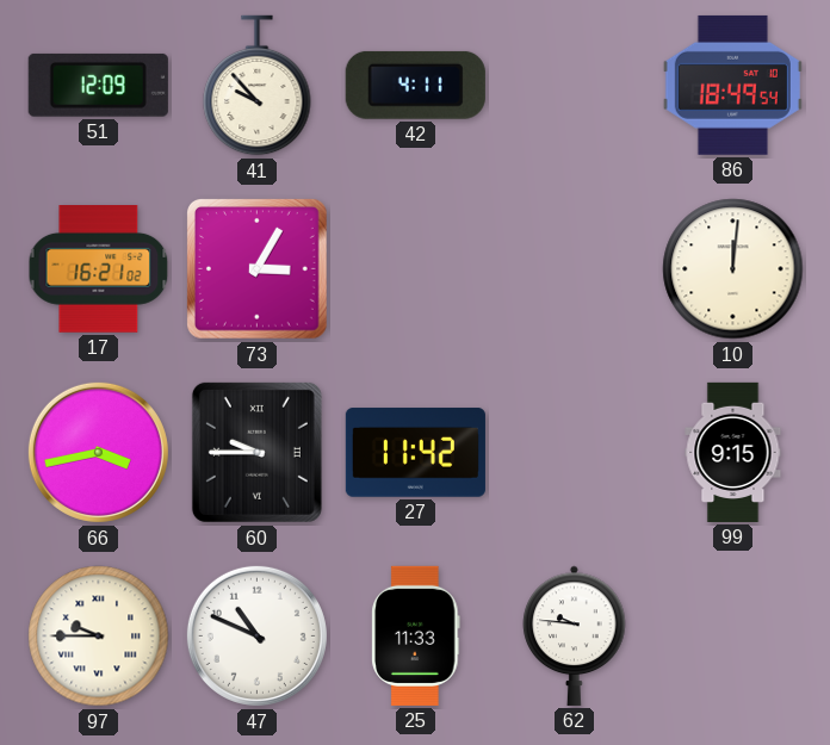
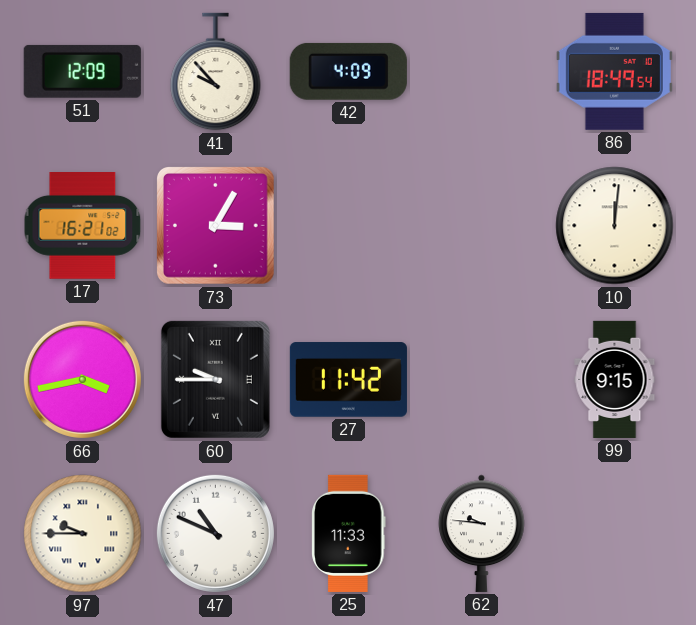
42: 4:11 -> 4:09 (348, 71)
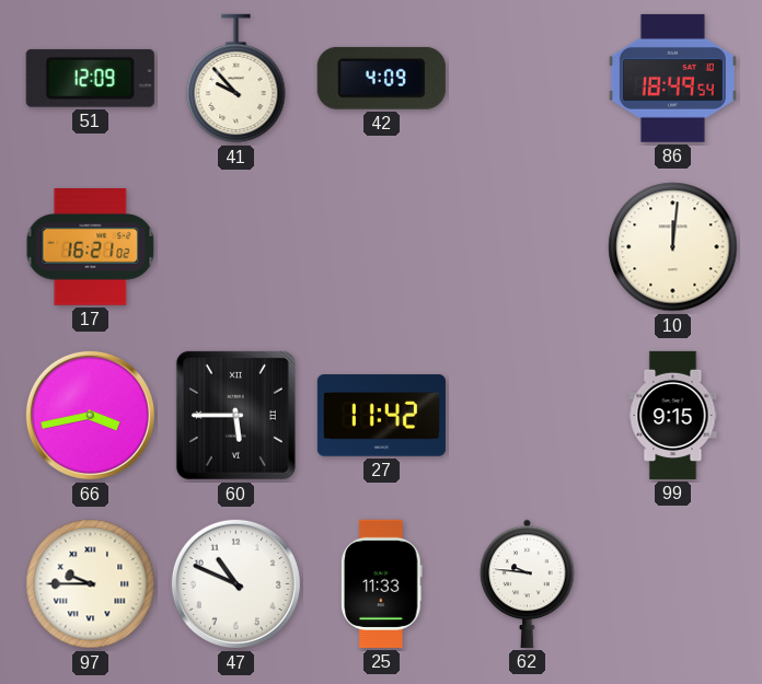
73: 3:05 -> none (215, 225)
60: 9:45 -> 5:45 (235, 415)
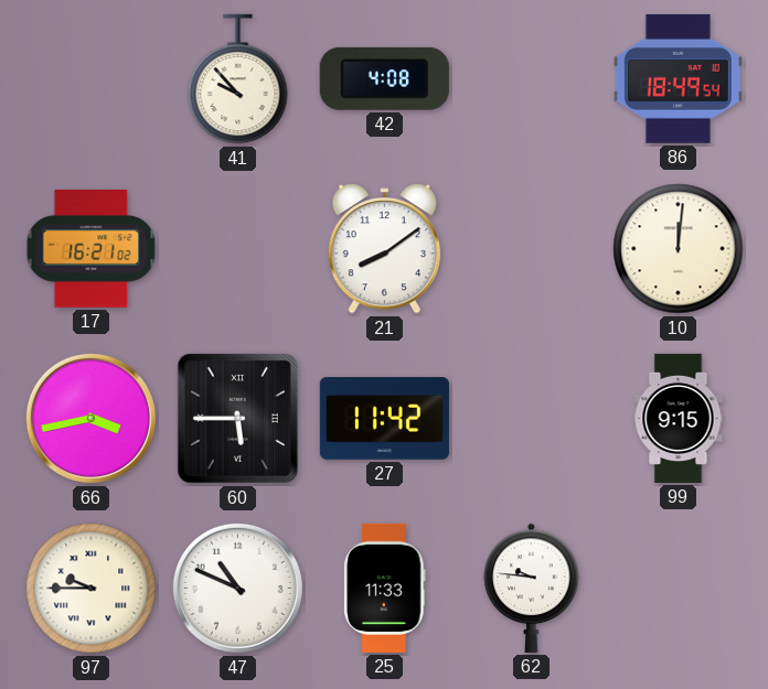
51: 12:09 -> none (90, 78)
42: 4:09 -> 4:08 (384, 78)
21: none -> 8:09 (384, 249)
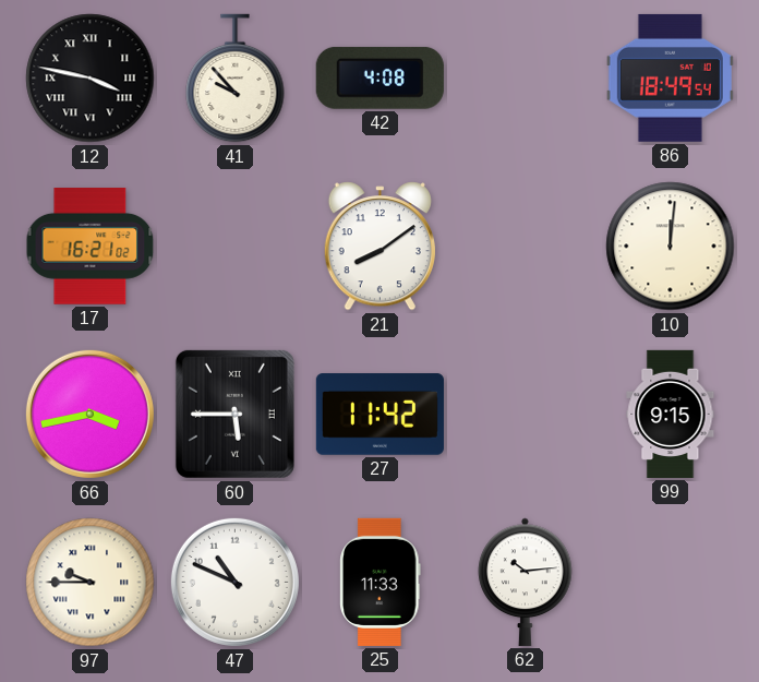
12: none -> 3:47 (91, 79)
62: 9:46 -> 10:14 (526, 582)
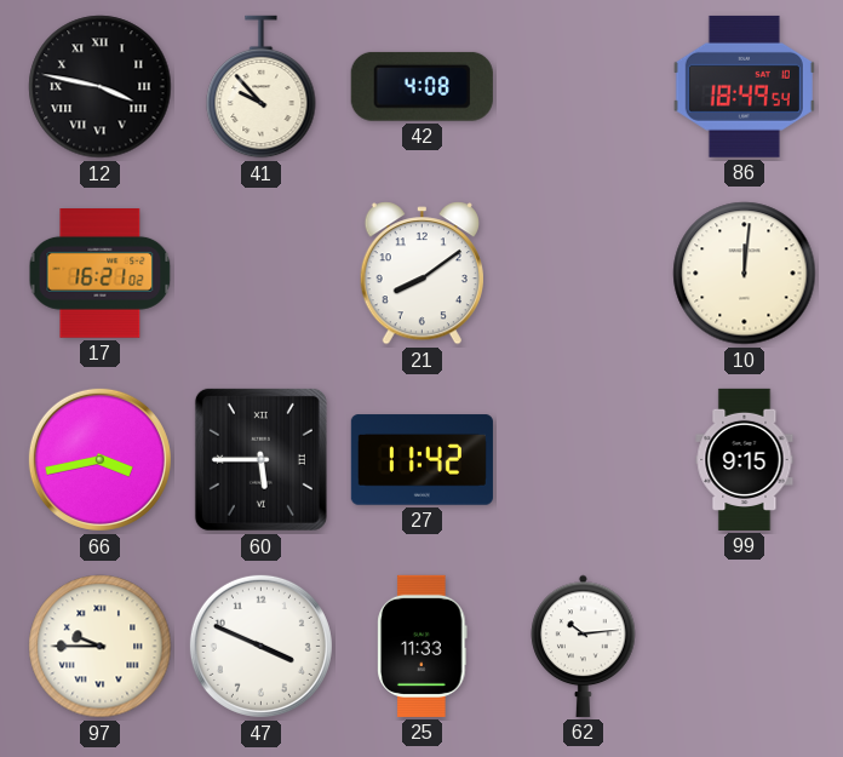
47: 10:49 -> 3:49 (260, 646)
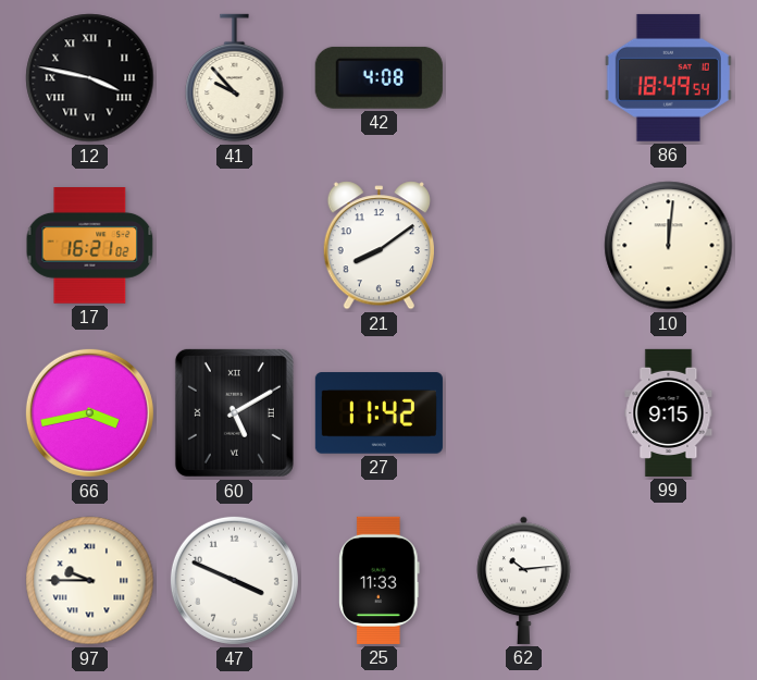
60: 5:45 -> 5:10 (234, 412)
